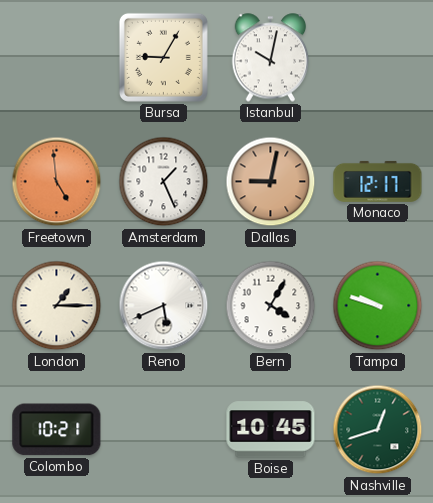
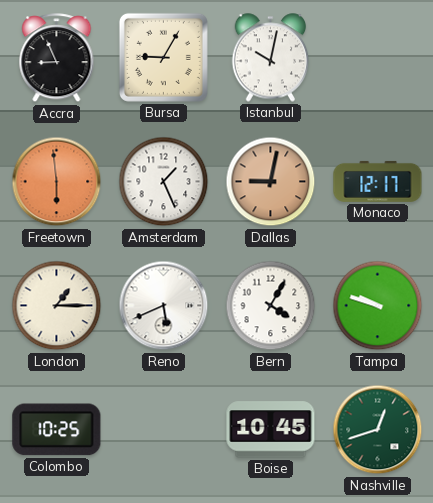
Accra: none -> 8:56 (57, 58)
Freetown: 4:59 -> 5:59 (57, 182)
Colombo: 10:21 -> 10:25 (57, 430)
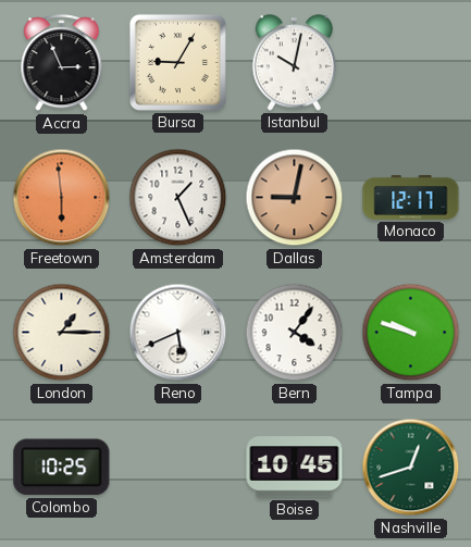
Accra: 8:56 -> 2:56 (62, 63)
Bern: 4:05 -> 4:06 (295, 333)
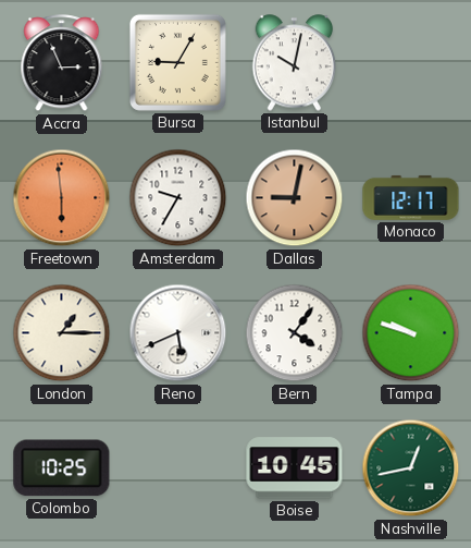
Amsterdam: 1:26 -> 9:35 (178, 198)
Nashville: 12:42 -> 12:43 (411, 468)
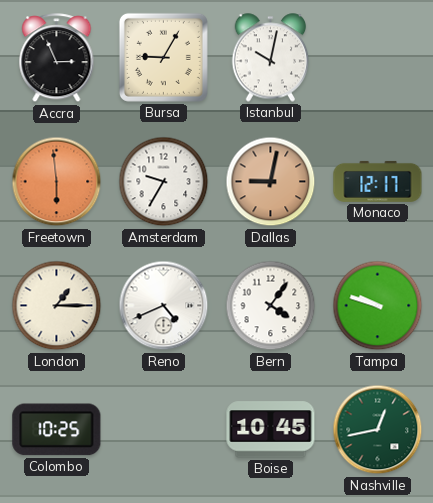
Reno: 5:41 -> 4:41 (164, 306)
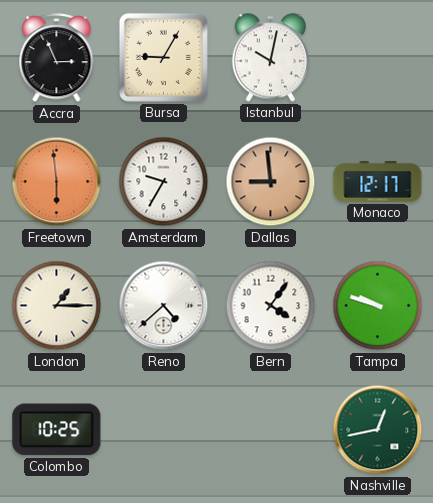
Dallas: 9:02 -> 8:59 (271, 182)
Reno: 4:41 -> 4:38 (164, 306)
Boise: 10:45 -> none (271, 430)
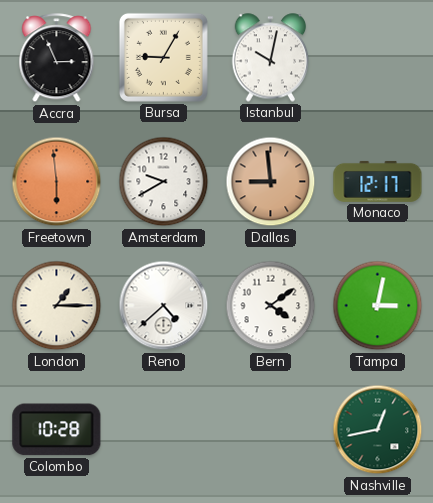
Amsterdam: 9:35 -> 9:40 (164, 182)
Bern: 4:06 -> 4:09 (271, 306)
Tampa: 9:48 -> 3:02 (378, 306)
Colombo: 10:25 -> 10:28 (57, 430)
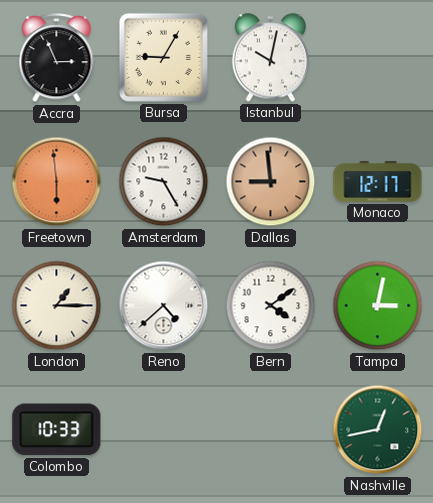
Amsterdam: 9:40 -> 9:25 (164, 182)
Colombo: 10:28 -> 10:33 (57, 430)
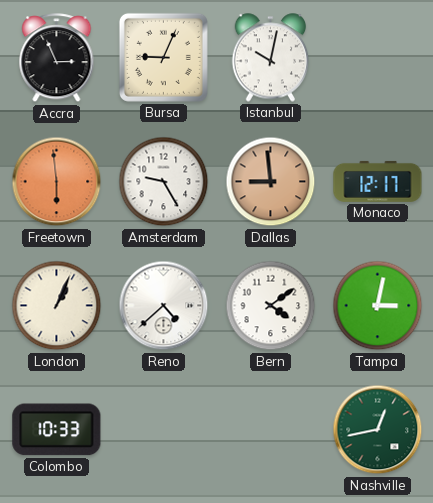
Bursa: 9:05 -> 9:04 (163, 57)
London: 1:15 -> 1:04 (57, 306)
